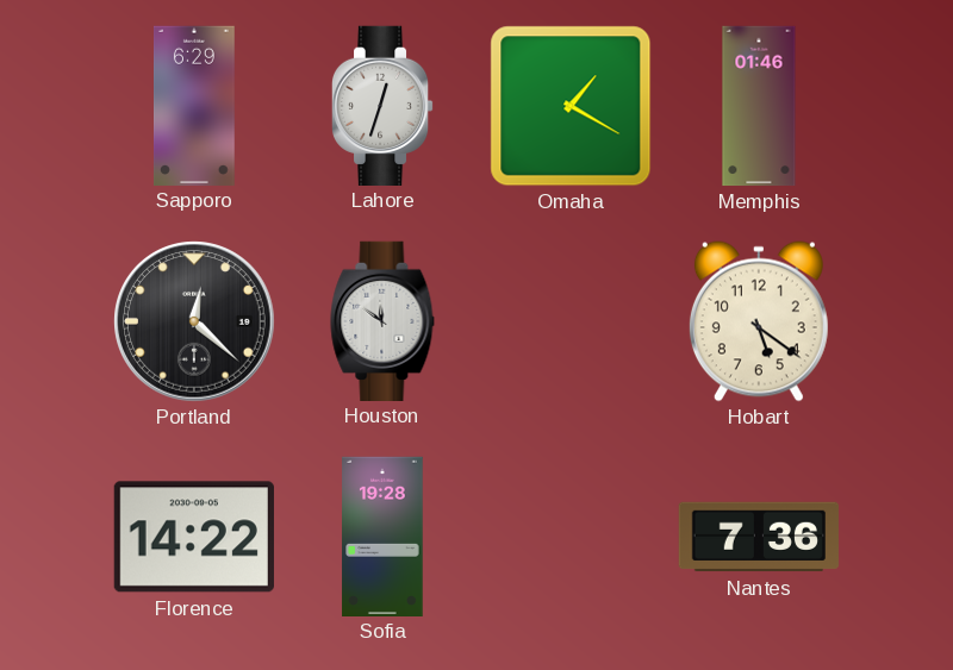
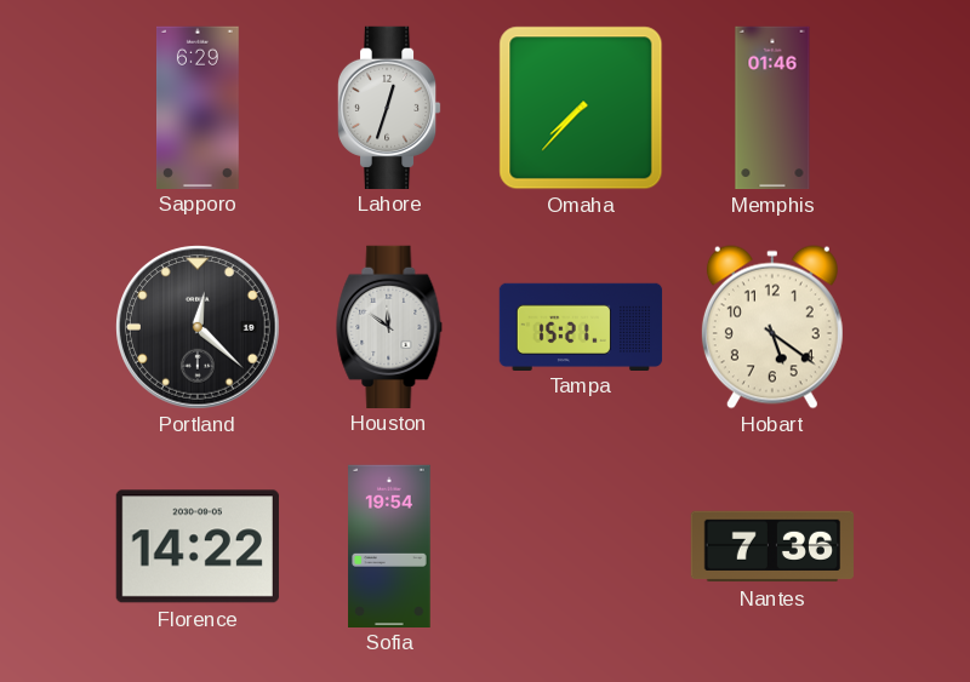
Omaha: 1:20 -> 7:37 (581, 108)
Tampa: none -> 15:21 (581, 326)
Sofia: 19:28 -> 19:54 (389, 545)
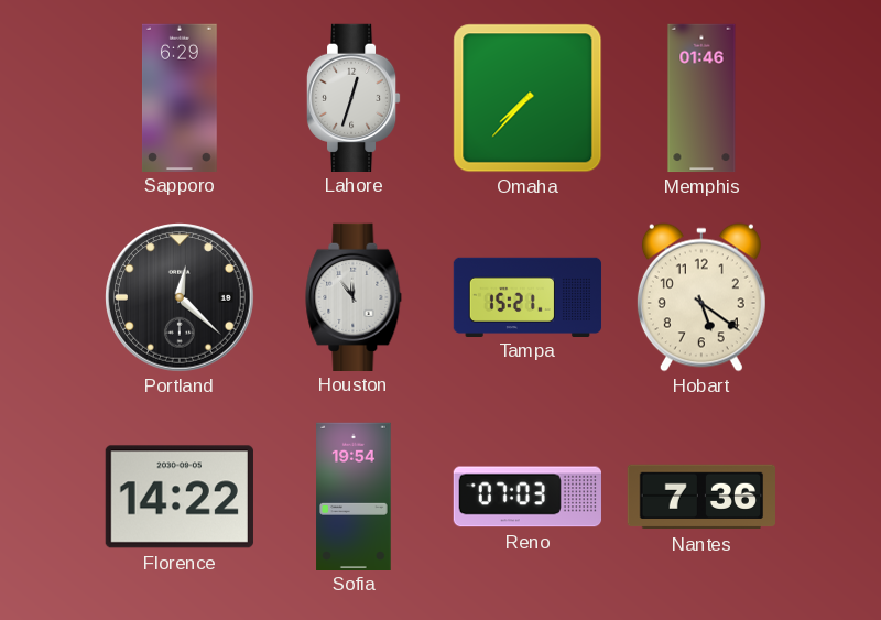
Houston: 11:51 -> 11:54 (354, 296)
Reno: none -> 07:03 (526, 497)
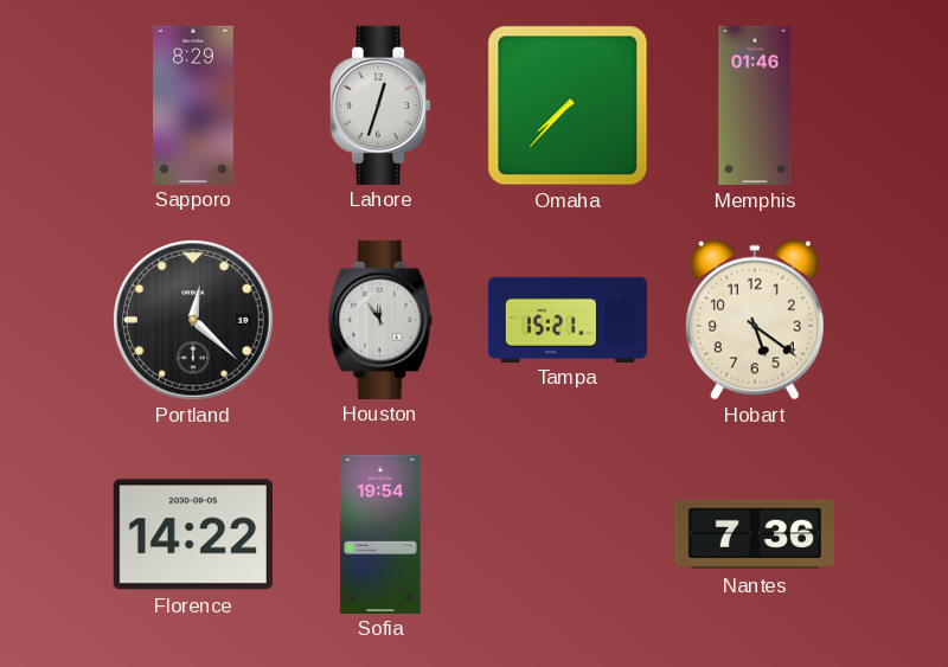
Sapporo: 6:29 -> 8:29 (194, 104)
Reno: 07:03 -> none (526, 497)
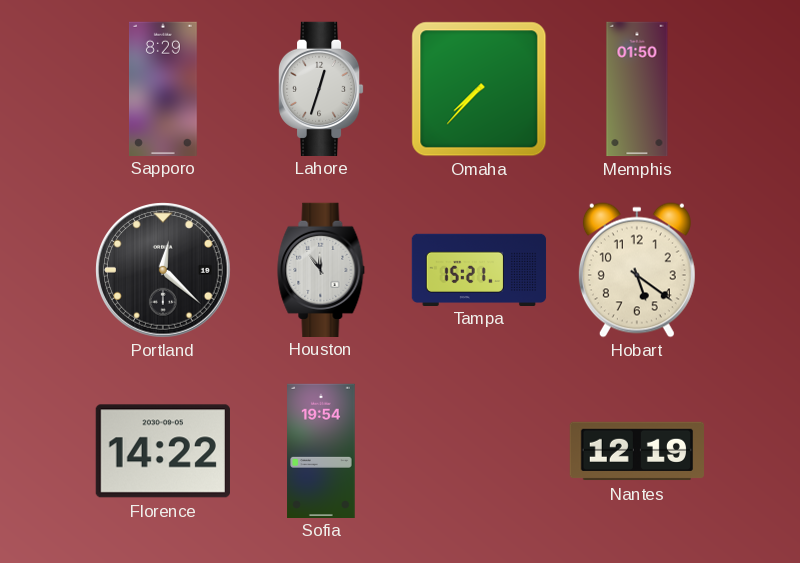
Memphis: 01:46 -> 01:50 (637, 89)
Nantes: 7:36 -> 12:19 (636, 451)
